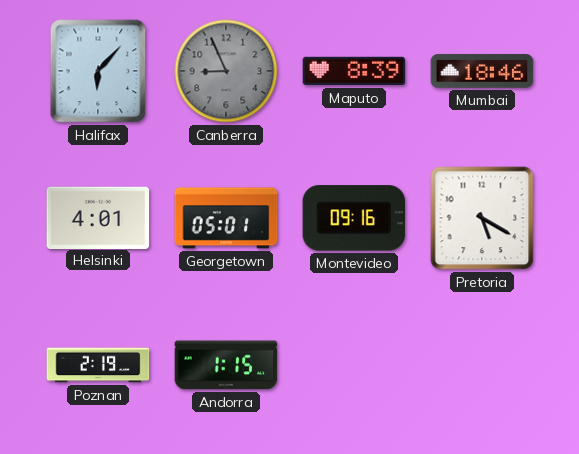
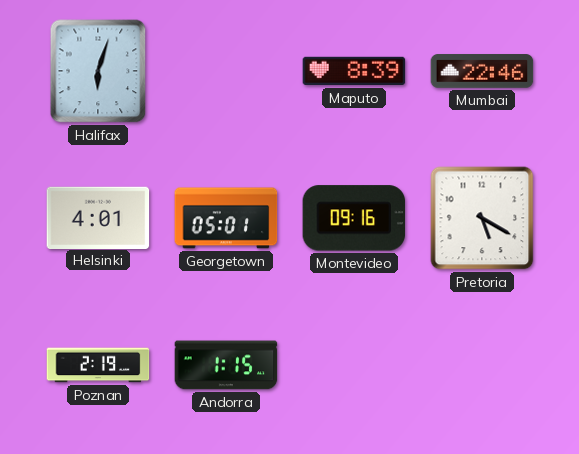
Halifax: 6:07 -> 6:03 (98, 71)
Canberra: 8:56 -> none (226, 71)
Mumbai: 18:46 -> 22:46 (482, 71)
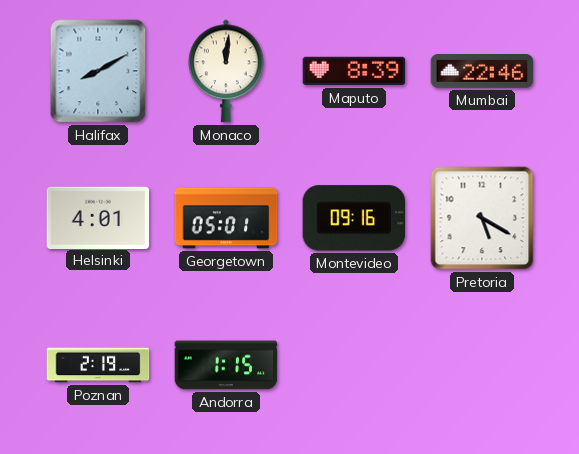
Halifax: 6:03 -> 8:10 (98, 71)
Monaco: none -> 12:01 (226, 71)
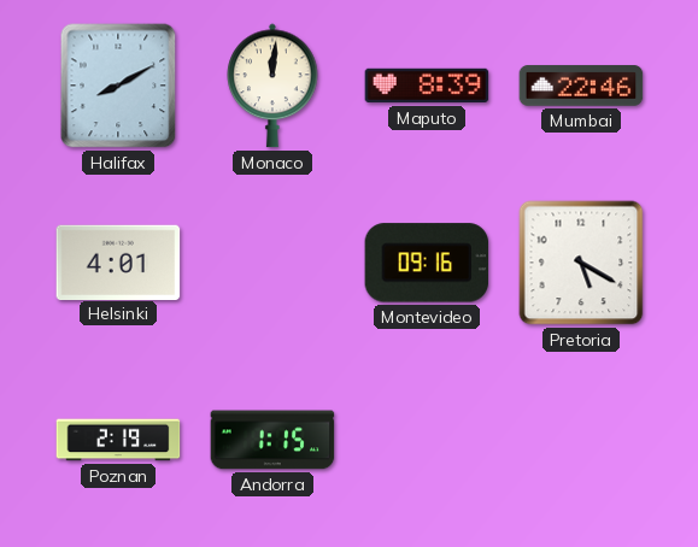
Georgetown: 05:01 -> none (226, 218)
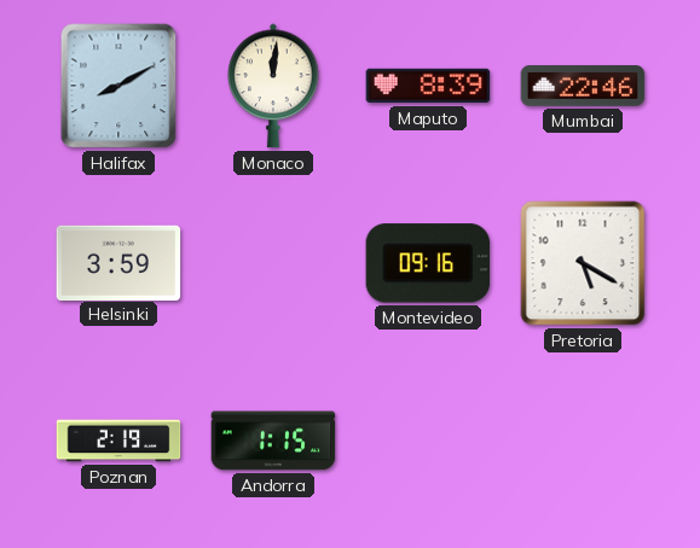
Helsinki: 4:01 -> 3:59 (118, 262)
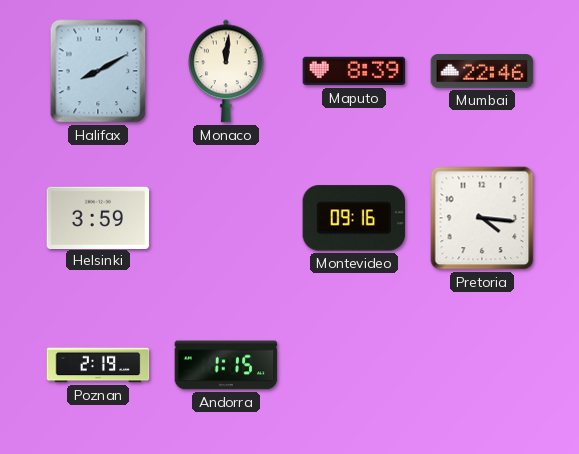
Pretoria: 5:20 -> 4:16 (482, 218)
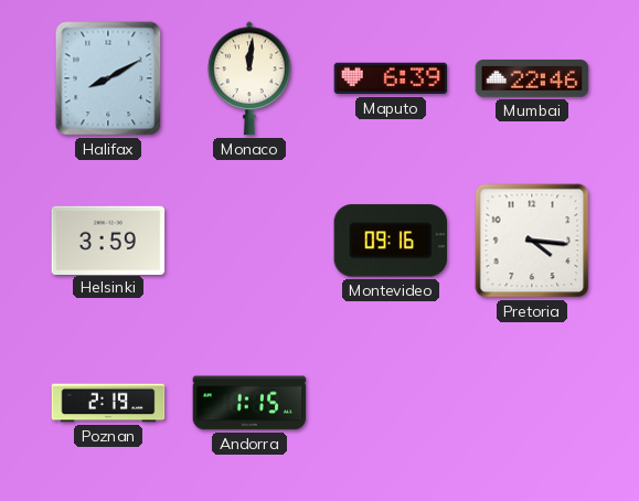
Maputo: 8:39 -> 6:39 (391, 78)
